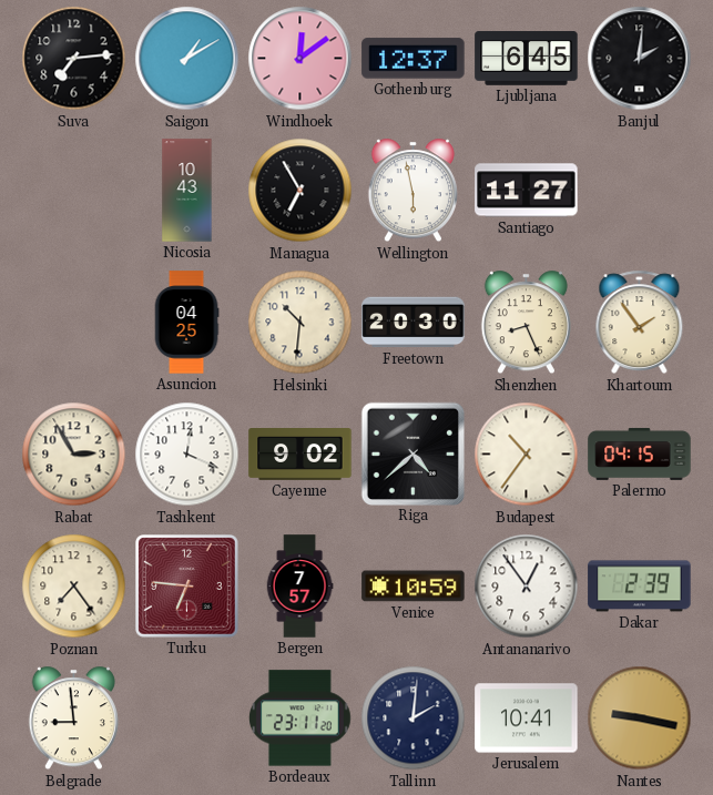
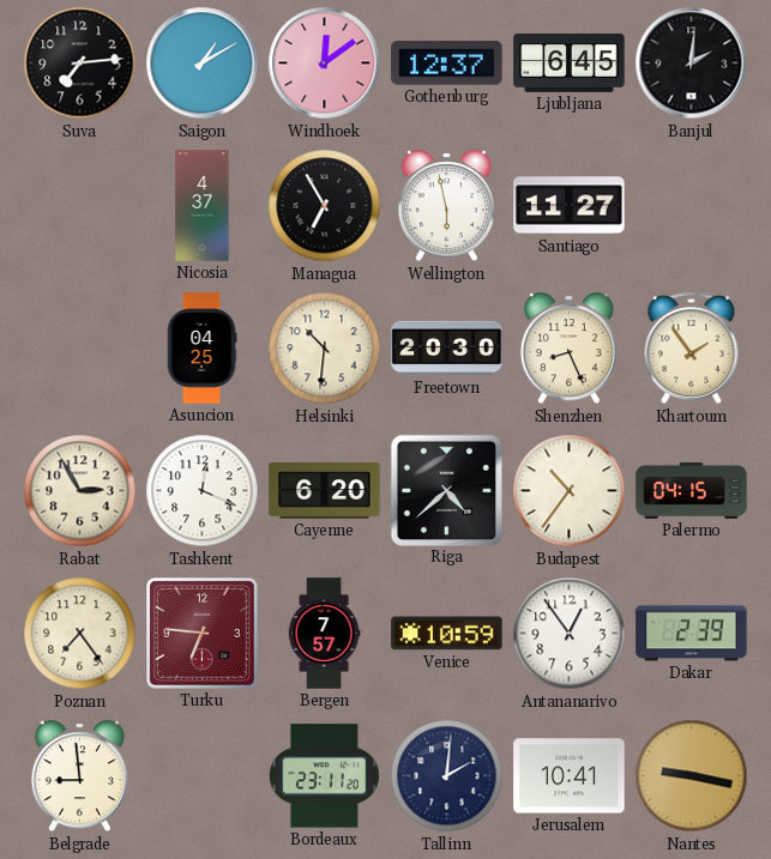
Nicosia: 10:43 -> 4:37 (203, 206)
Cayenne: 9:02 -> 6:20 (325, 491)
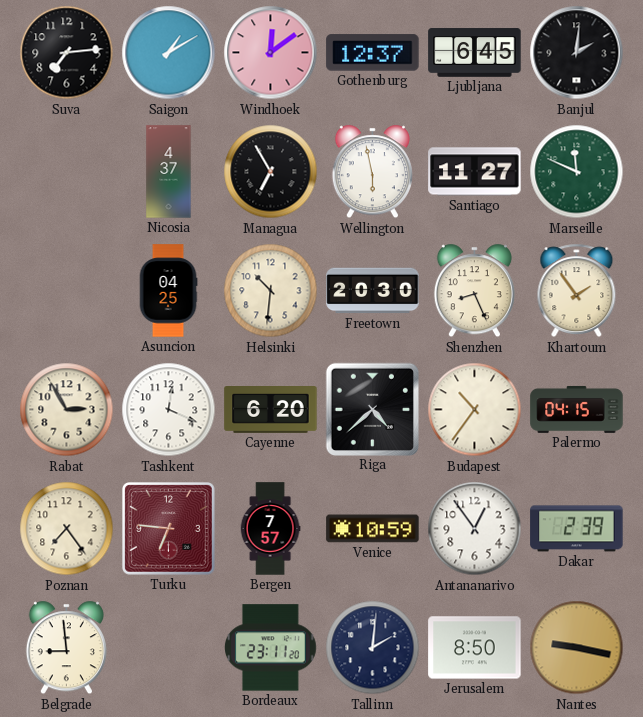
Marseille: none -> 11:49 (577, 172)
Jerusalem: 10:41 -> 8:50 (475, 648)
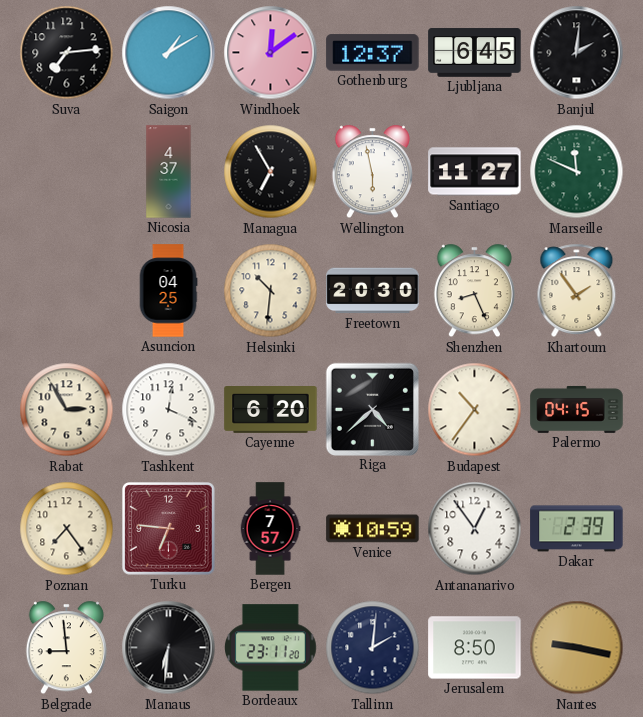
Manaus: none -> 6:31 (169, 648)
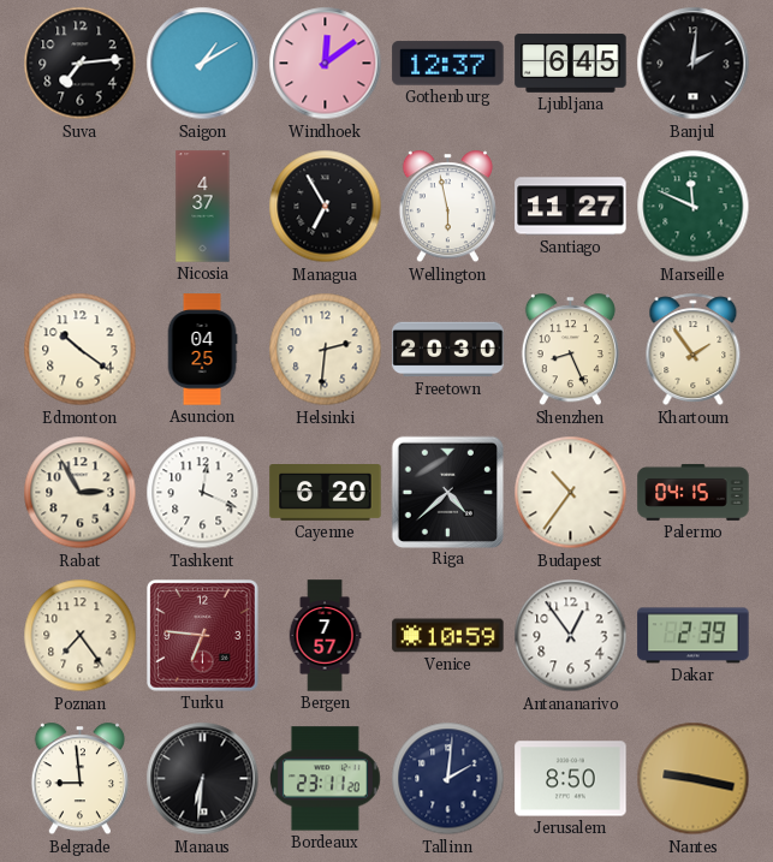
Edmonton: none -> 10:21 (81, 350)
Helsinki: 10:31 -> 2:31 (326, 350)
